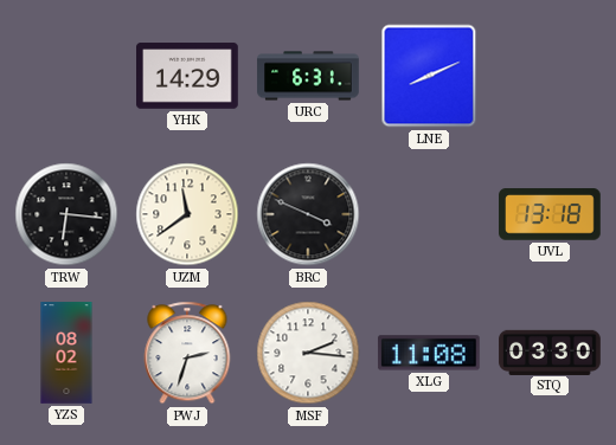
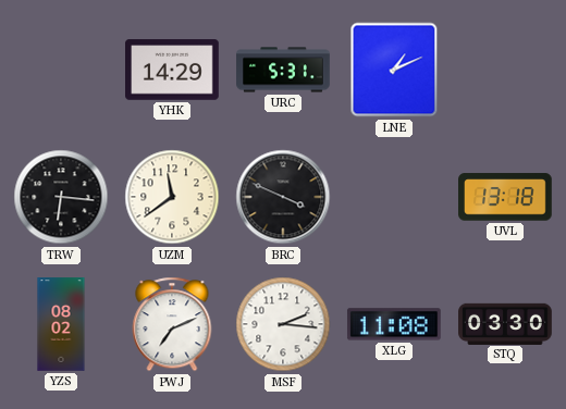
URC: 6:31 -> 5:31 (283, 70)
LNE: 8:11 -> 1:11 (394, 70)
PWJ: 2:33 -> 7:11 (172, 324)
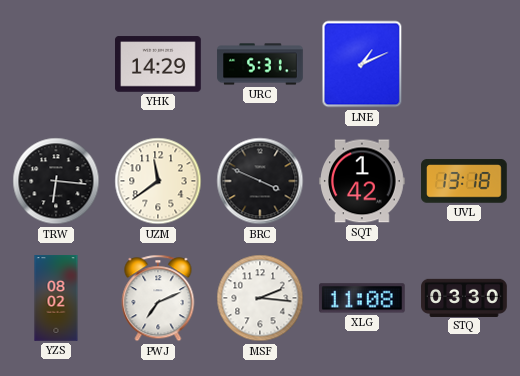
SQT: none -> 1:42 (363, 181)
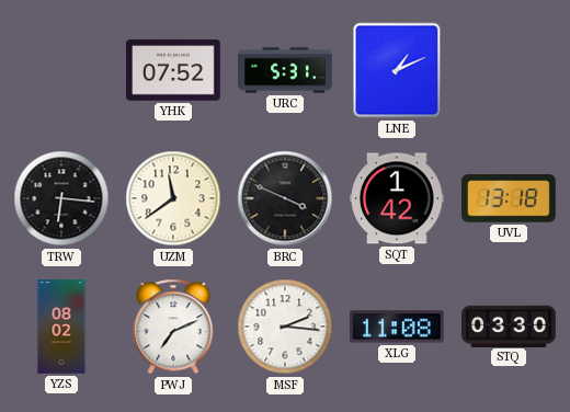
YHK: 14:29 -> 07:52 (173, 70)
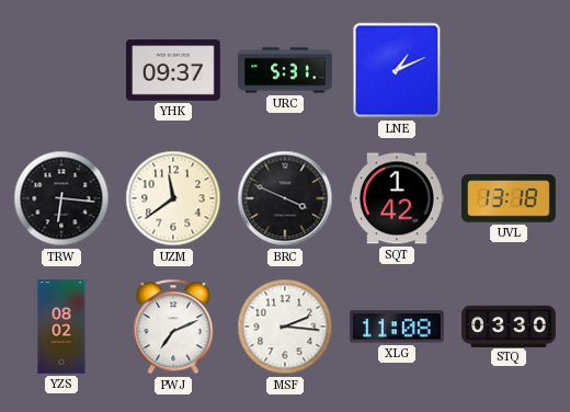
YHK: 07:52 -> 09:37 (173, 70)
